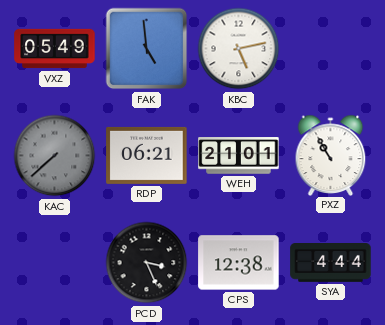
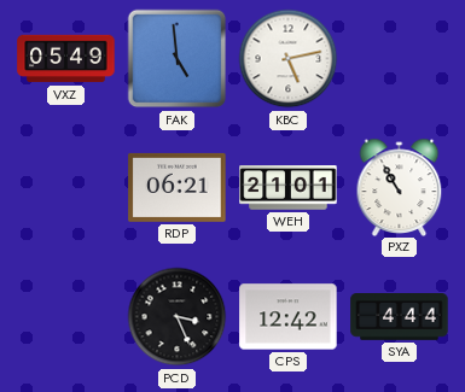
KAC: 7:38 -> none (55, 156)
CPS: 12:38 -> 12:42 (289, 317)
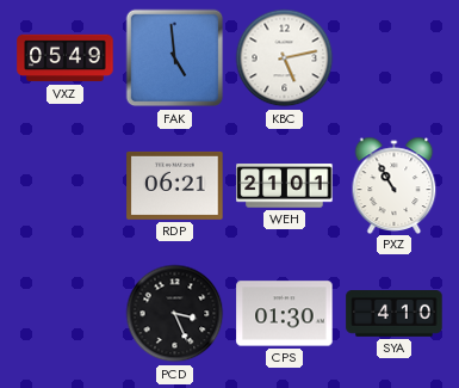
CPS: 12:42 -> 01:30 (285, 314)
SYA: 4:44 -> 4:10 (395, 314)
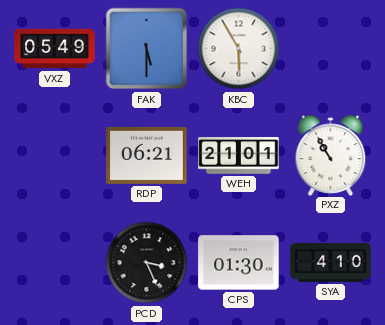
FAK: 4:59 -> 5:30 (147, 49)
KBC: 5:13 -> 5:55 (239, 49)
